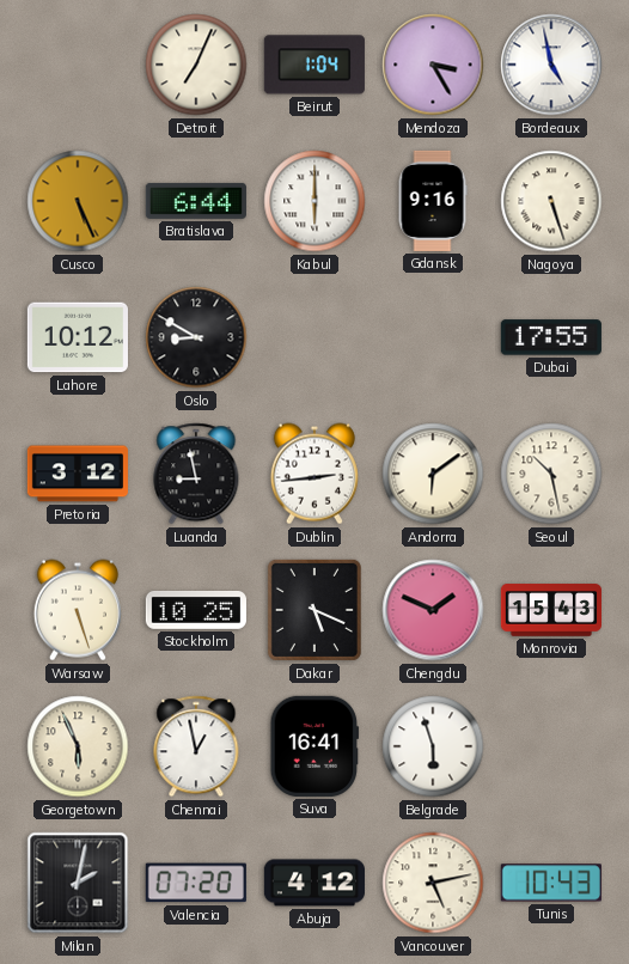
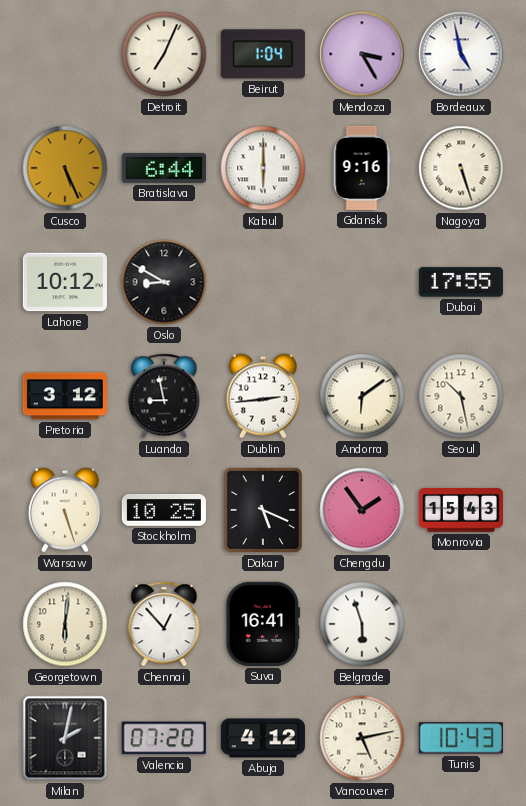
Chengdu: 1:49 -> 1:54 (362, 510)
Georgetown: 5:56 -> 6:01 (65, 624)
Chennai: 12:58 -> 12:53 (164, 624)
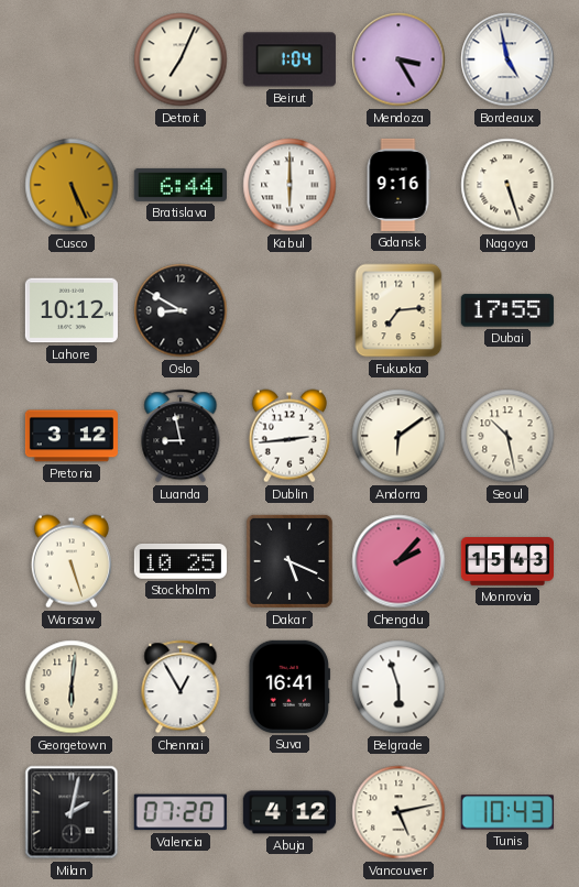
Fukuoka: none -> 7:14 (398, 310)
Chengdu: 1:54 -> 2:07 (398, 561)
Chennai: 12:53 -> 12:55 (181, 687)
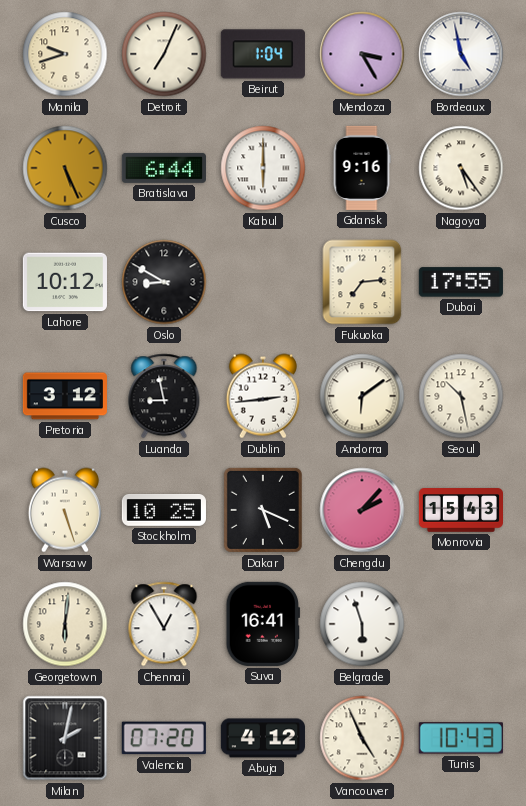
Manila: none -> 9:42 (65, 54)
Nagoya: 5:27 -> 5:24 (461, 168)
Vancouver: 5:13 -> 4:56 (362, 738)
